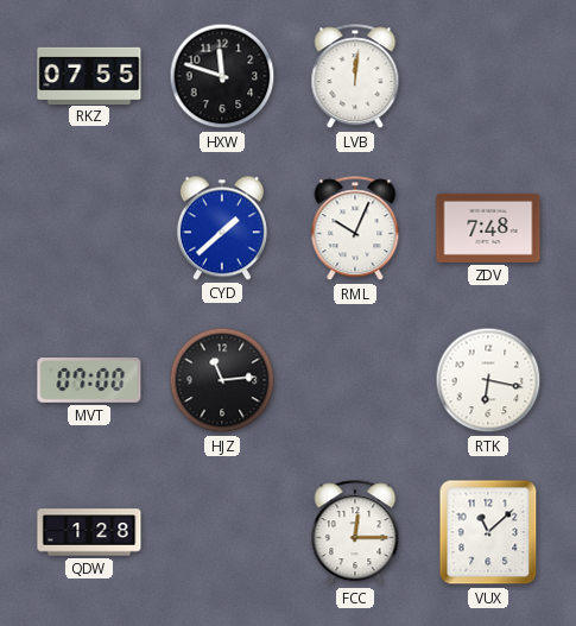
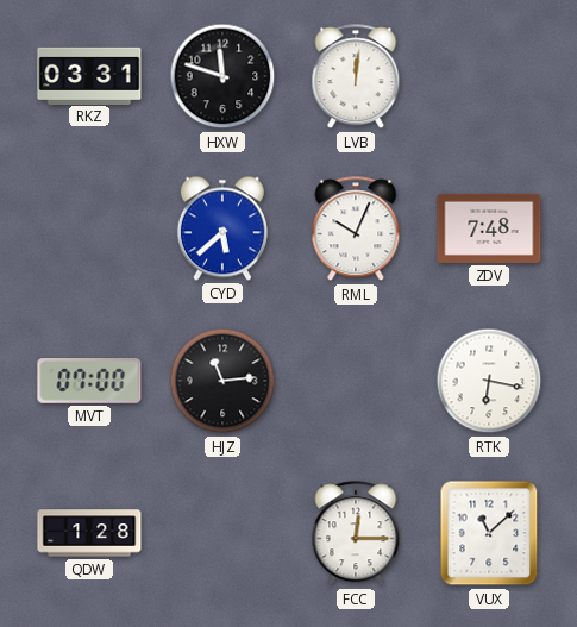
RKZ: 07:55 -> 03:31 (89, 75)
CYD: 1:38 -> 5:38 (222, 228)
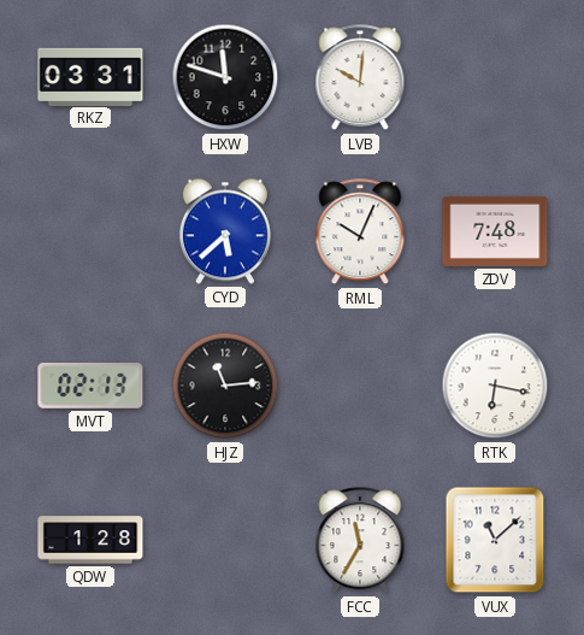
LVB: 12:01 -> 10:01 (360, 78)
MVT: 07:00 -> 02:13 (90, 387)
FCC: 12:15 -> 11:35 (360, 541)
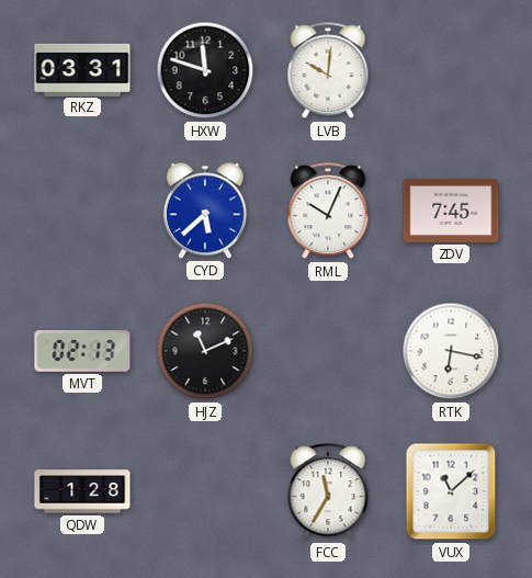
ZDV: 7:48 -> 7:45 (451, 211)
HJZ: 11:14 -> 11:11 (205, 351)
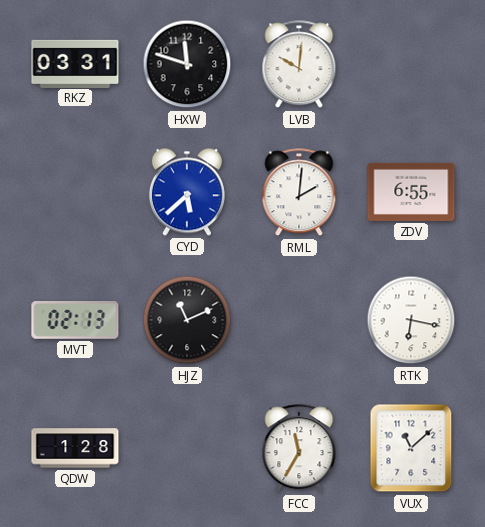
RML: 10:04 -> 2:01 (299, 193)
ZDV: 7:45 -> 6:55 (411, 192)
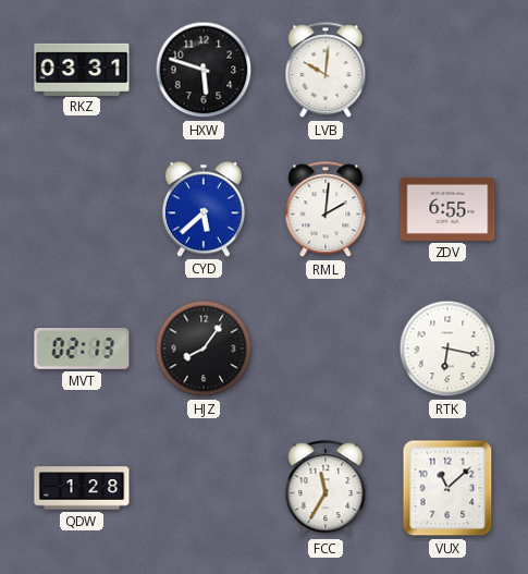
HXW: 11:48 -> 5:48 (204, 70)
HJZ: 11:11 -> 8:06 (204, 349)
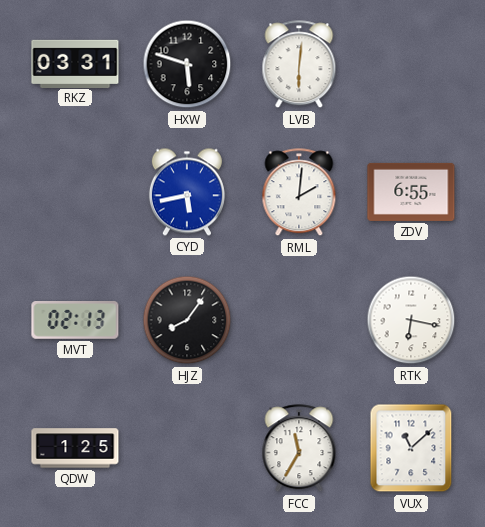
LVB: 10:01 -> 6:01 (299, 65)
CYD: 5:38 -> 5:43 (187, 192)
QDW: 1:28 -> 1:25 (75, 448)
